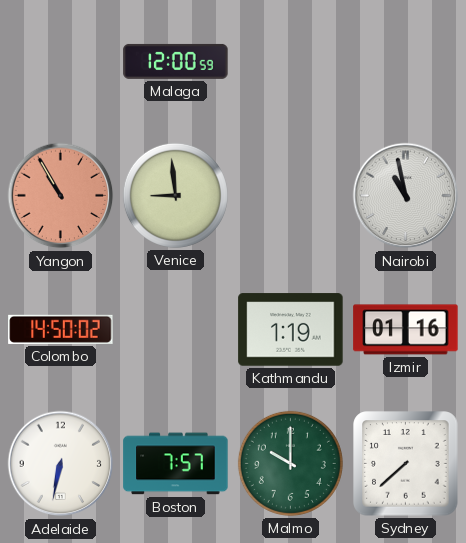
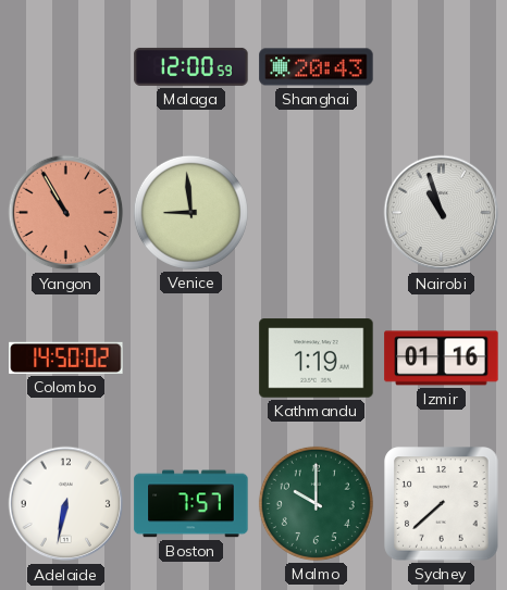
Shanghai: none -> 20:43 (317, 67)
Nairobi: 10:58 -> 10:57 (442, 213)
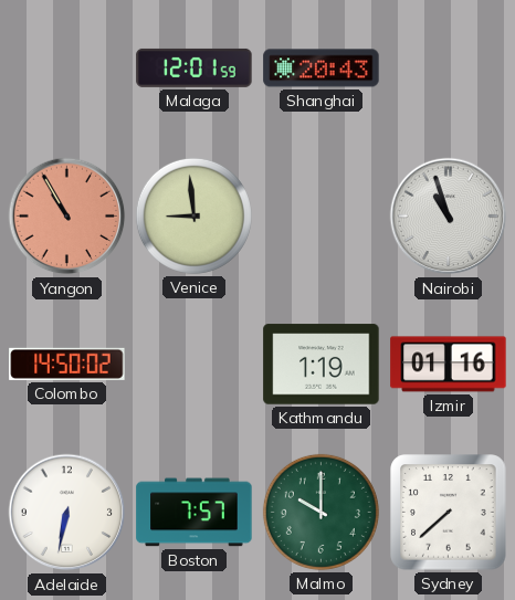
Malaga: 12:00 -> 12:01 (195, 67)
